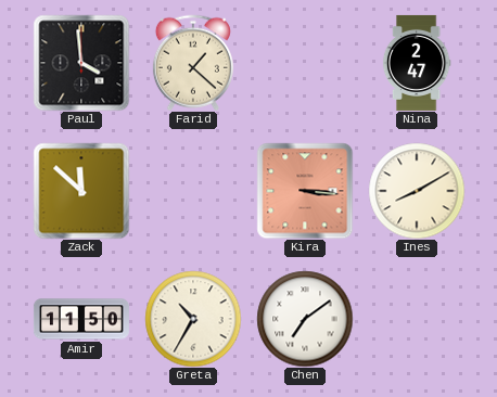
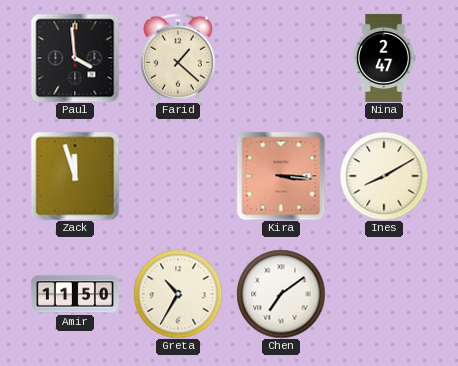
Zack: 11:52 -> 11:57 (75, 176)
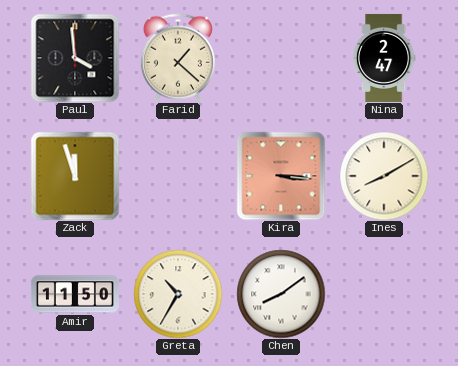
Chen: 7:09 -> 8:09 (281, 294)
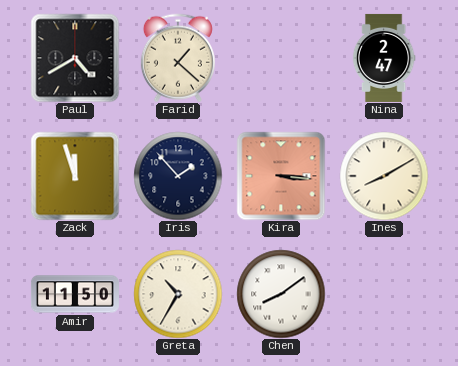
Paul: 3:59 -> 4:40 (75, 58)
Iris: none -> 1:53 (178, 176)
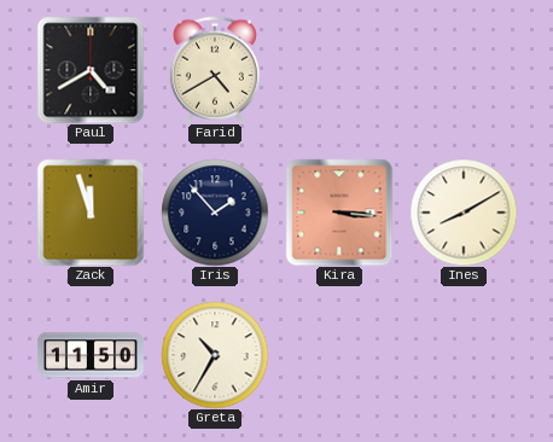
Farid: 1:22 -> 4:40 (215, 70)
Nina: 2:47 -> none (384, 58)
Chen: 8:09 -> none (281, 294)
